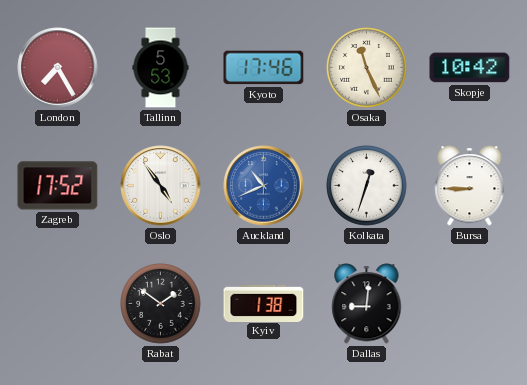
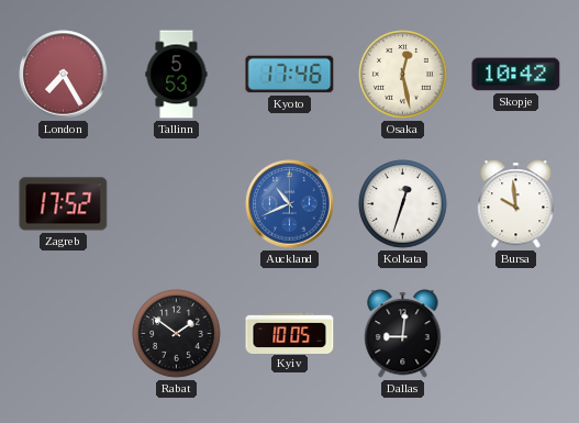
Osaka: 11:26 -> 12:28 (403, 75)
Oslo: 4:54 -> none (161, 186)
Bursa: 8:45 -> 9:59 (516, 204)
Kyiv: 1:38 -> 10:05 (290, 333)
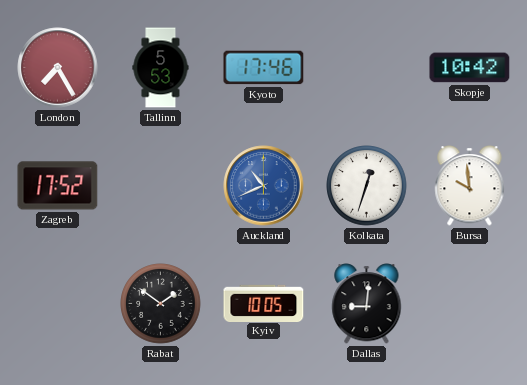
Osaka: 12:28 -> none (403, 75)
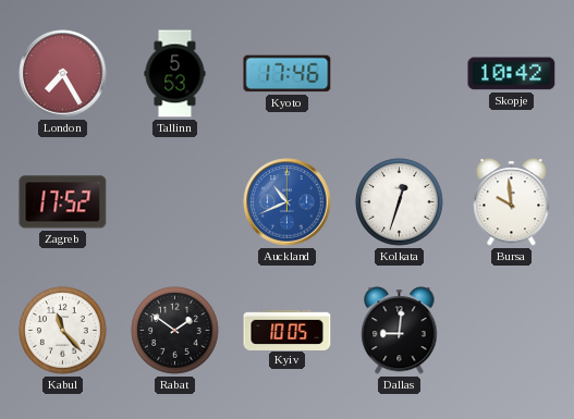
Kabul: none -> 11:23 (63, 331)
